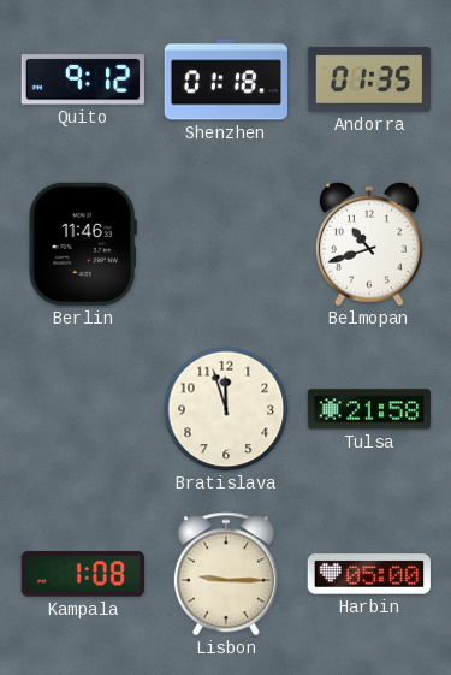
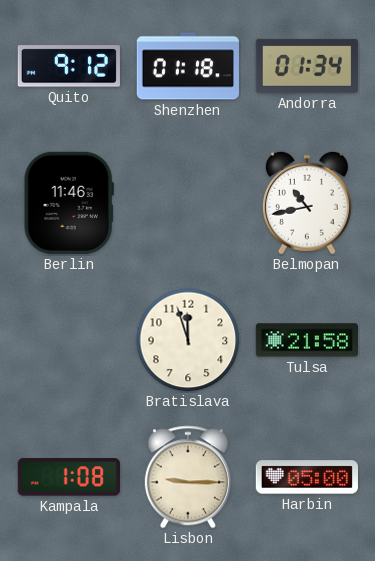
Andorra: 01:35 -> 01:34 (307, 66)
Belmopan: 10:42 -> 10:43 (307, 203)
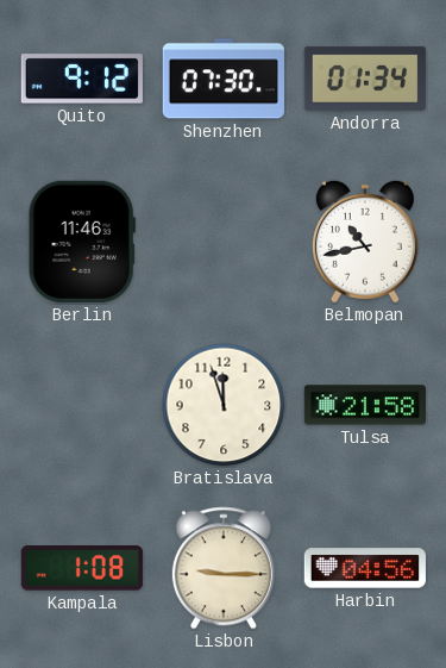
Shenzhen: 01:18 -> 07:30 (224, 79)
Harbin: 05:00 -> 04:56 (365, 568)
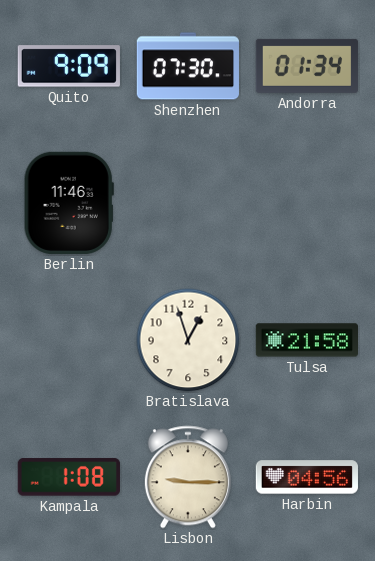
Quito: 9:12 -> 9:09 (69, 66)
Belmopan: 10:43 -> none (365, 242)
Bratislava: 11:57 -> 12:57 (188, 340)
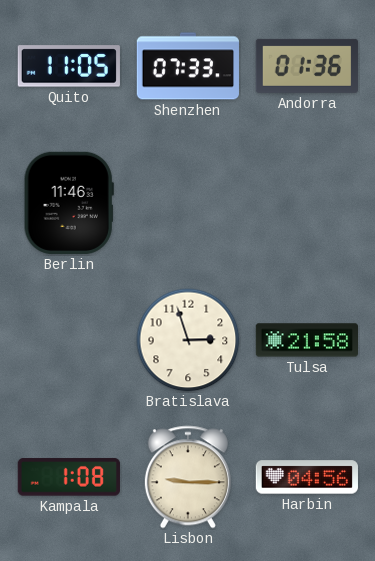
Quito: 9:09 -> 11:05 (69, 66)
Shenzhen: 07:30 -> 07:33 (188, 66)
Andorra: 01:34 -> 01:36 (307, 66)
Bratislava: 12:57 -> 2:57 (188, 340)
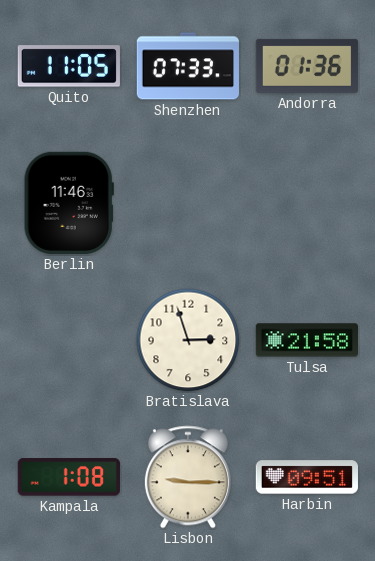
Harbin: 04:56 -> 09:51 (307, 477)
